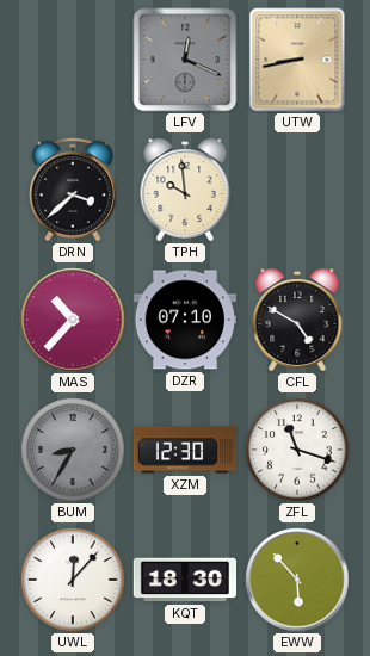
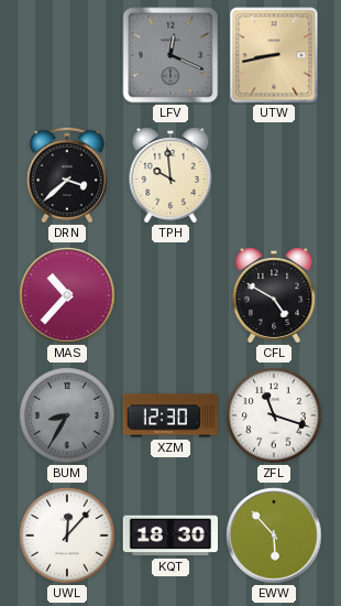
DZR: 07:10 -> none (184, 320)
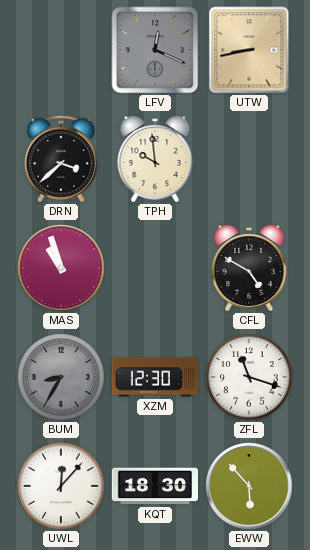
MAS: 10:37 -> 10:57 (61, 268)
